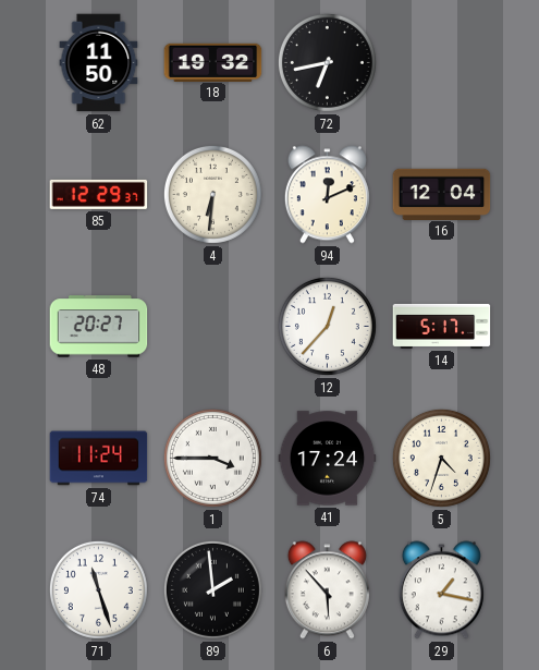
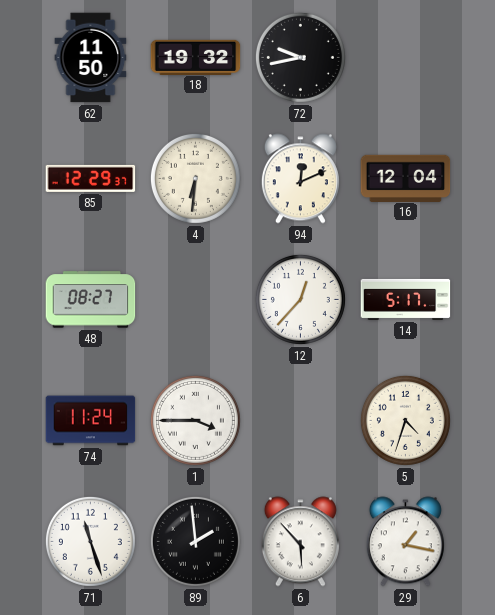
72: 6:43 -> 9:43 (300, 57)
48: 20:27 -> 08:27 (91, 300)
41: 17:24 -> none (328, 459)
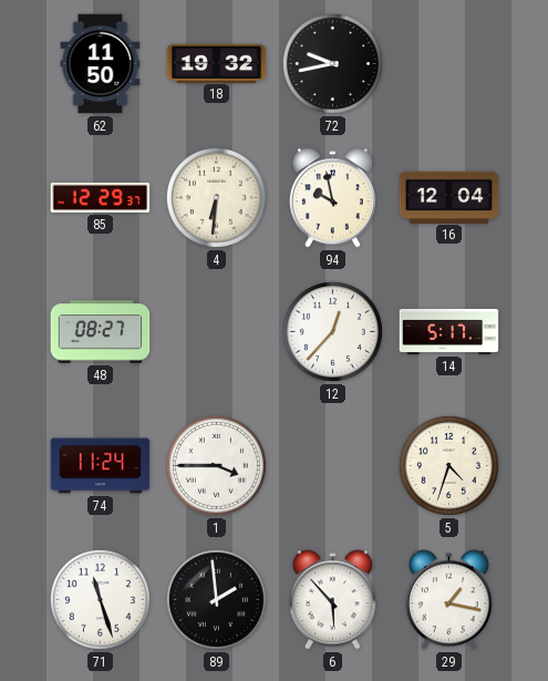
94: 12:11 -> 9:58 (332, 198)
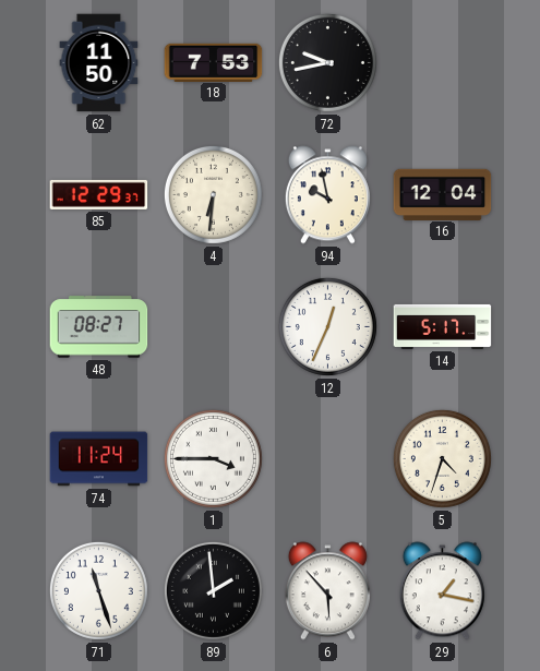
18: 19:32 -> 7:53 (214, 62)
12: 12:37 -> 12:34 (327, 326)
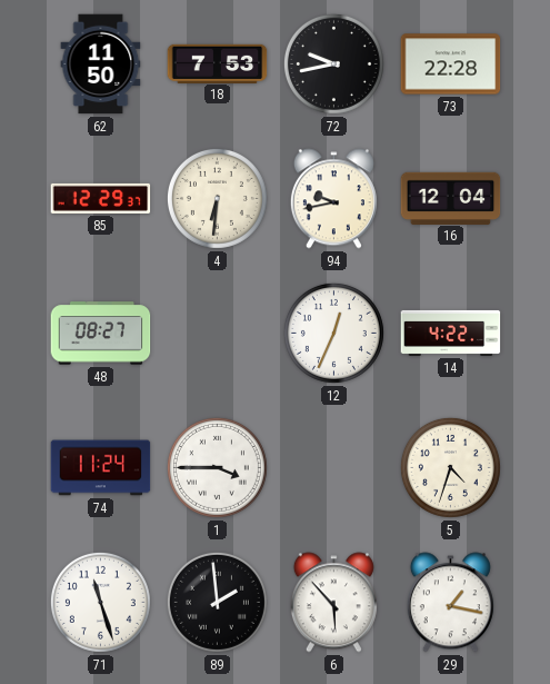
73: none -> 22:28 (451, 65)
94: 9:58 -> 9:43 (333, 199)
14: 5:17 -> 4:22 (451, 333)
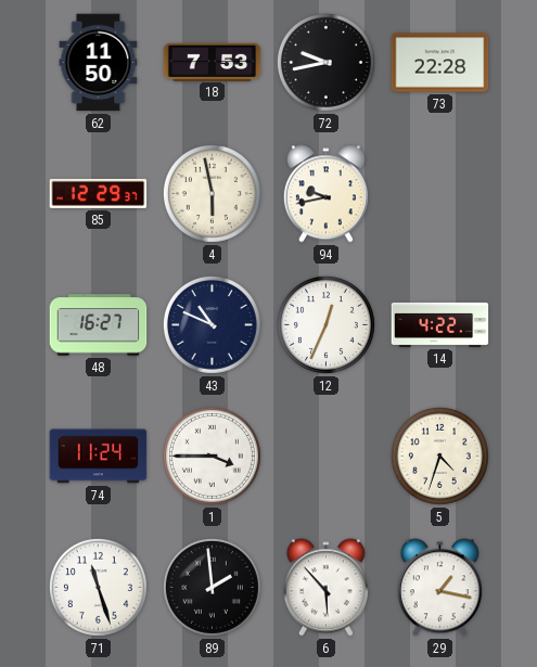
4: 6:31 -> 5:58 (212, 193)
16: 12:04 -> none (451, 198)
48: 08:27 -> 16:27 (99, 325)
43: none -> 10:49 (212, 324)
